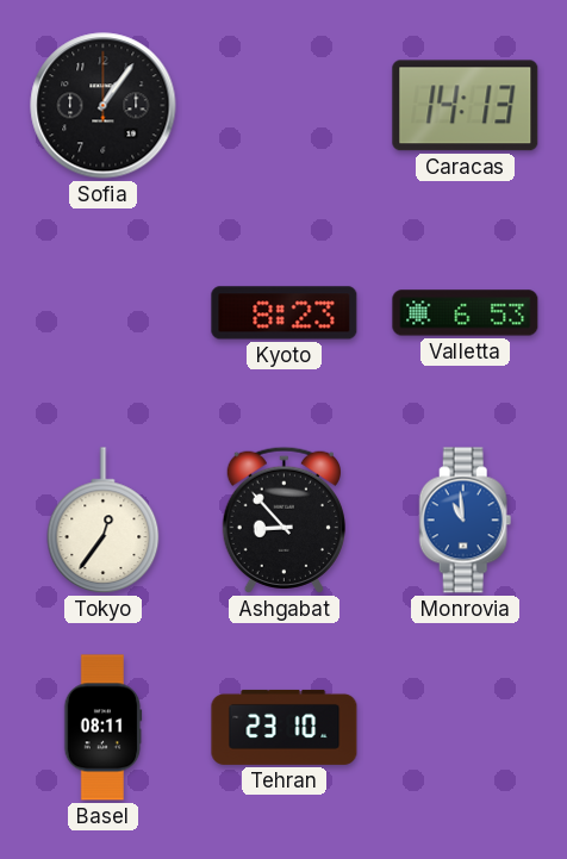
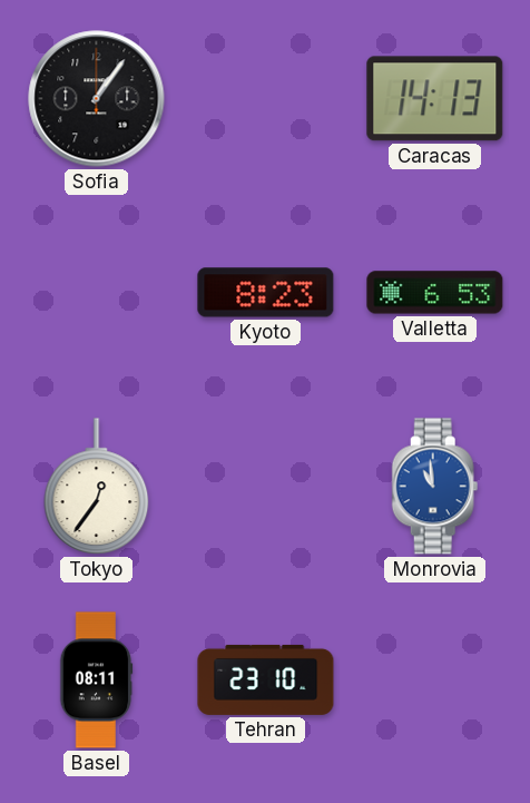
Ashgabat: 8:53 -> none (283, 519)
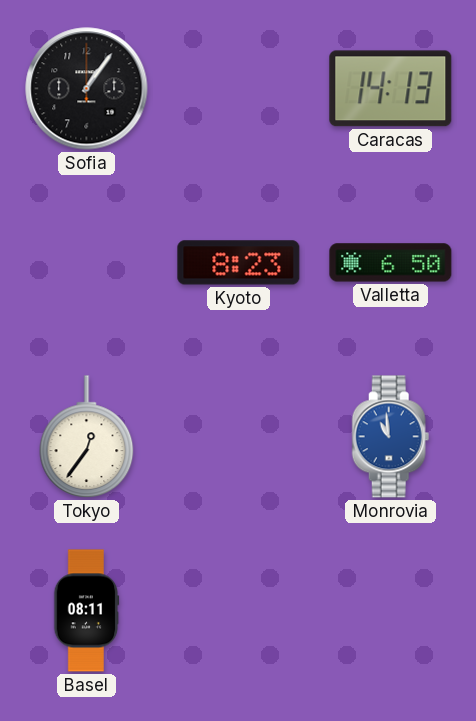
Valletta: 6:53 -> 6:50 (391, 263)
Tehran: 23:10 -> none (266, 679)
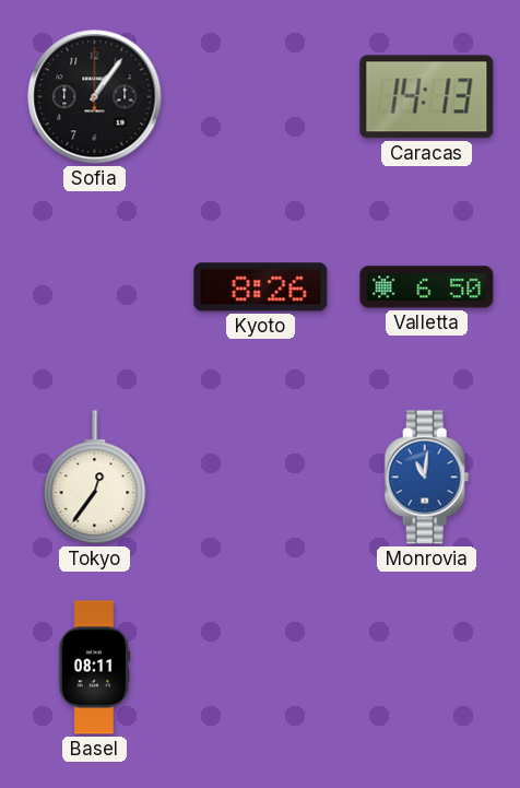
Kyoto: 8:23 -> 8:26 (261, 287)
Monrovia: 10:59 -> 11:01 (427, 478)
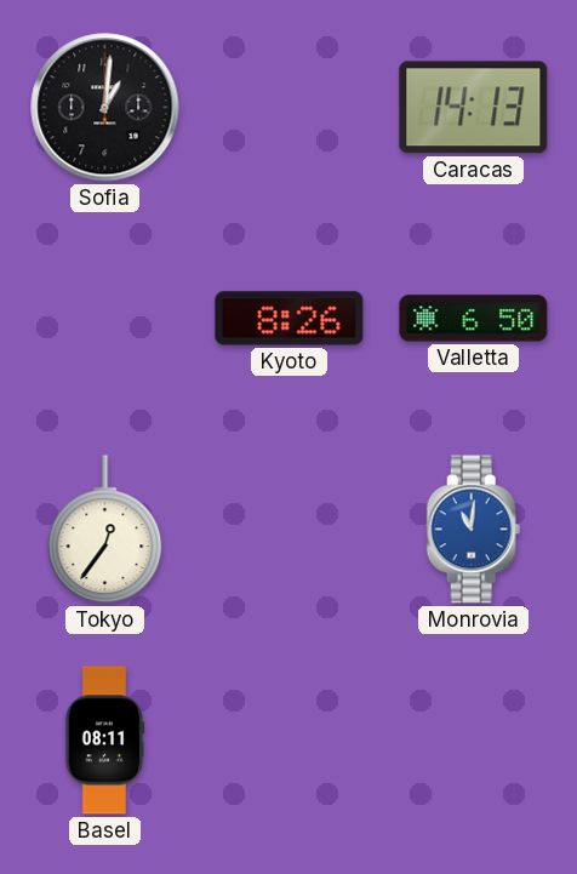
Sofia: 1:06 -> 1:01 (105, 108)
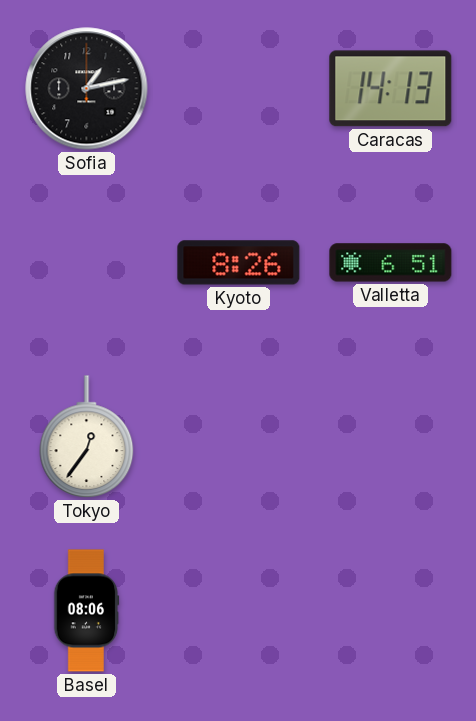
Sofia: 1:01 -> 1:13 (87, 89)
Valletta: 6:50 -> 6:51 (391, 263)
Monrovia: 11:01 -> none (474, 530)
Basel: 08:11 -> 08:06 (86, 611)
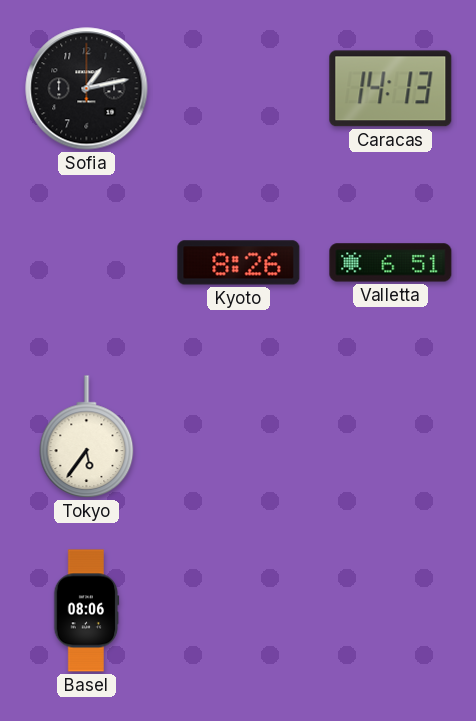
Tokyo: 12:36 -> 5:36 (87, 437)
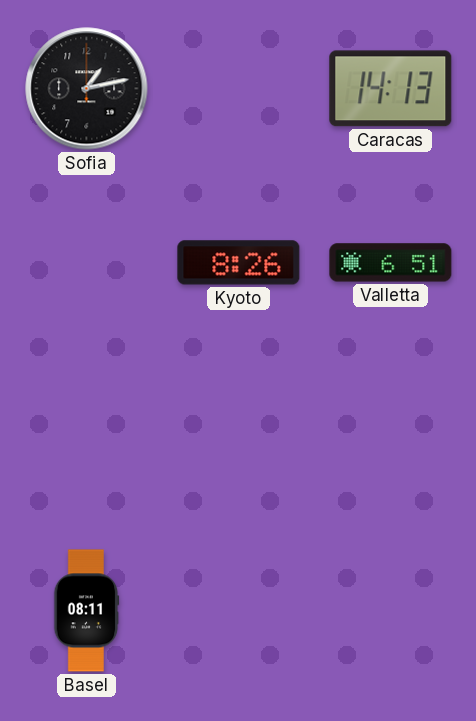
Tokyo: 5:36 -> none (87, 437)
Basel: 08:06 -> 08:11 (86, 611)
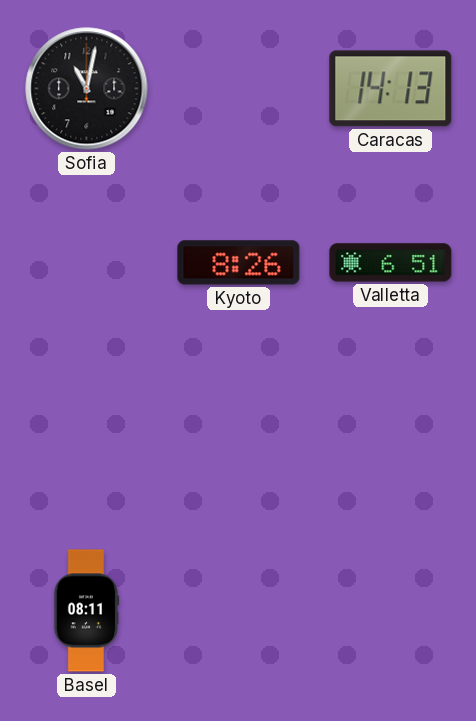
Sofia: 1:13 -> 11:02 (87, 89)
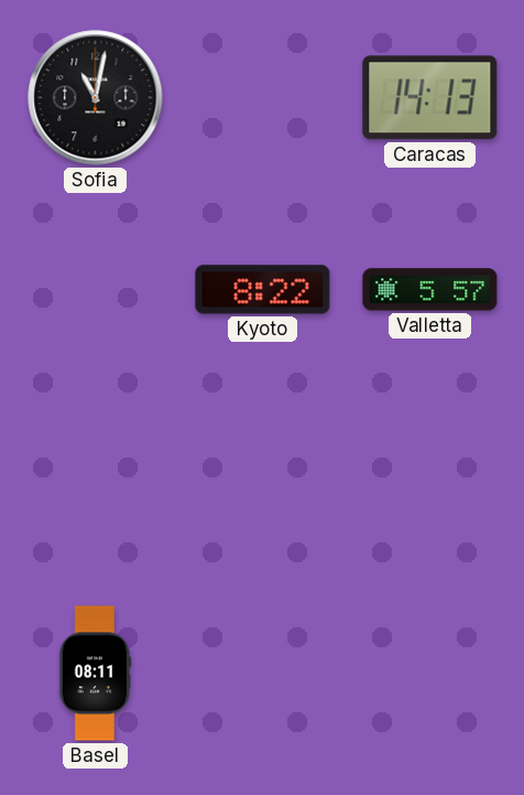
Kyoto: 8:26 -> 8:22 (263, 290)
Valletta: 6:51 -> 5:57 (430, 290)
